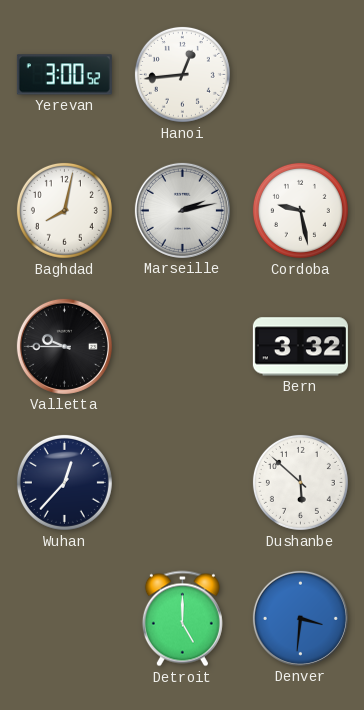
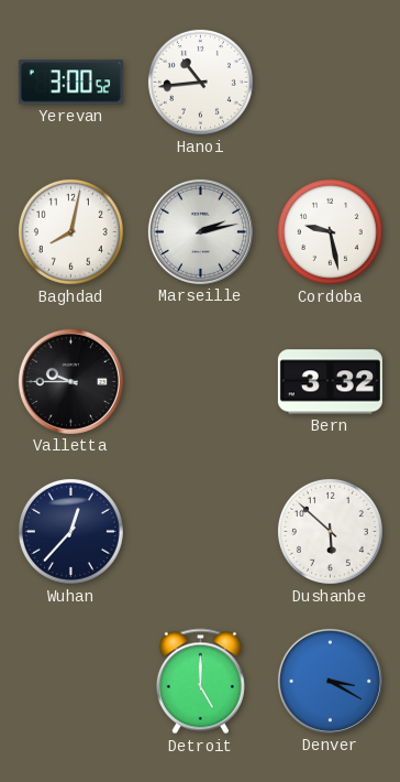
Hanoi: 12:44 -> 10:44 (200, 82)
Denver: 3:31 -> 3:20 (330, 681)
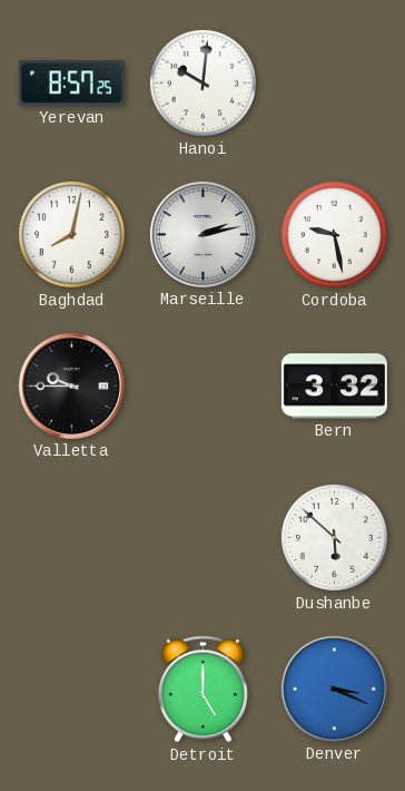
Yerevan: 3:00 -> 8:57 (71, 84)
Hanoi: 10:44 -> 10:01 (202, 82)
Wuhan: 12:37 -> none (70, 531)
Denver: 3:20 -> 3:19 (334, 689)
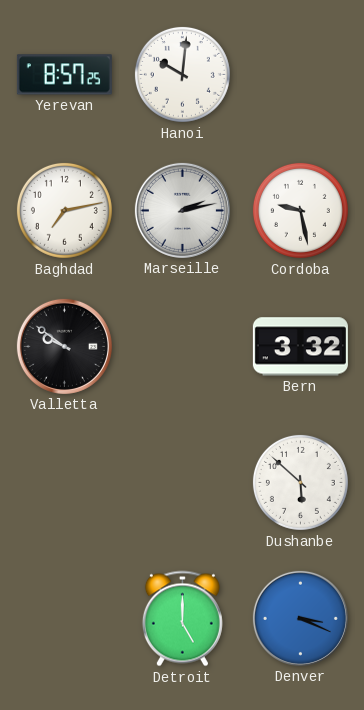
Baghdad: 8:02 -> 7:13 (64, 210)
Valletta: 9:45 -> 9:51 (64, 346)
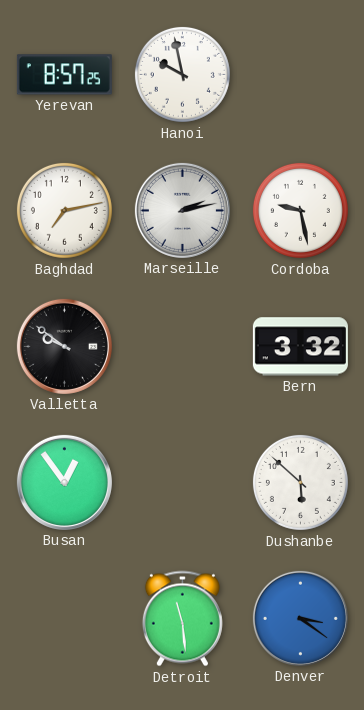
Hanoi: 10:01 -> 9:58 (182, 74)
Busan: none -> 12:54 (64, 482)
Detroit: 5:00 -> 11:29 (182, 619)
Denver: 3:19 -> 3:21 (300, 618)
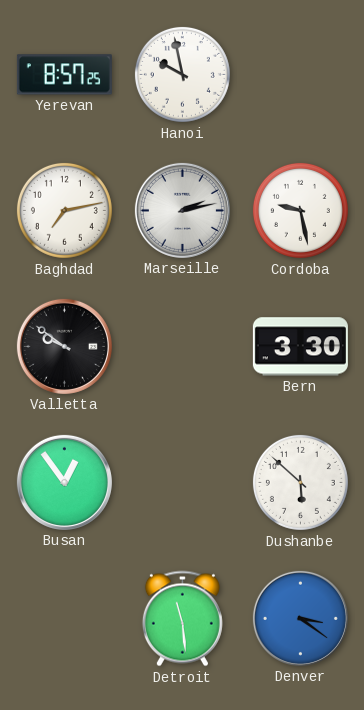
Bern: 3:32 -> 3:30 (300, 347)
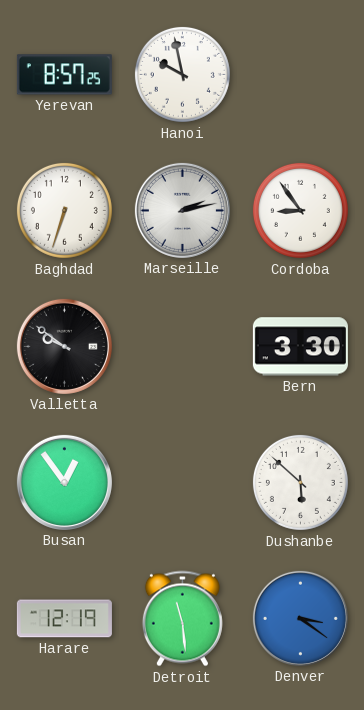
Baghdad: 7:13 -> 6:33 (64, 210)
Cordoba: 9:28 -> 8:54 (300, 210)
Harare: none -> 12:19 (64, 619)
